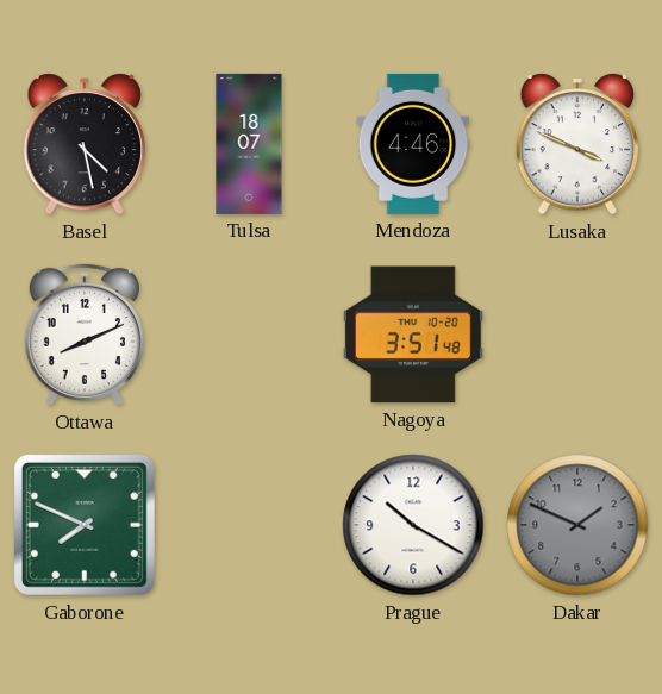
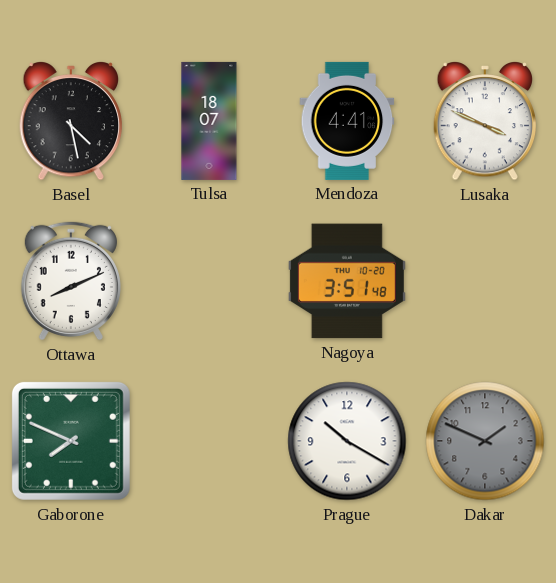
Mendoza: 4:46 -> 4:41 (347, 121)
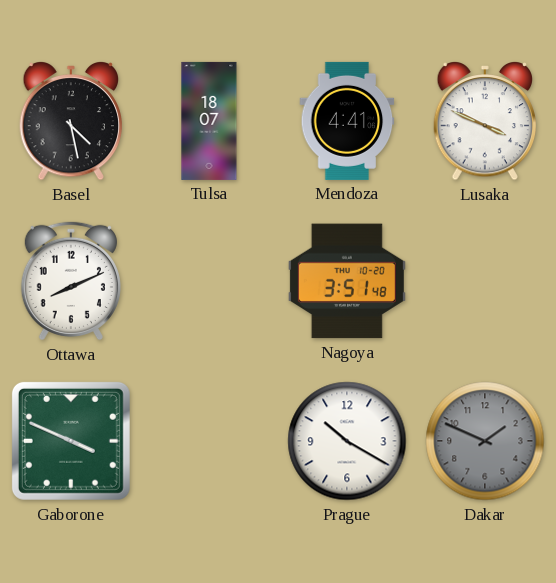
Gaborone: 7:49 -> 3:49 (71, 441)
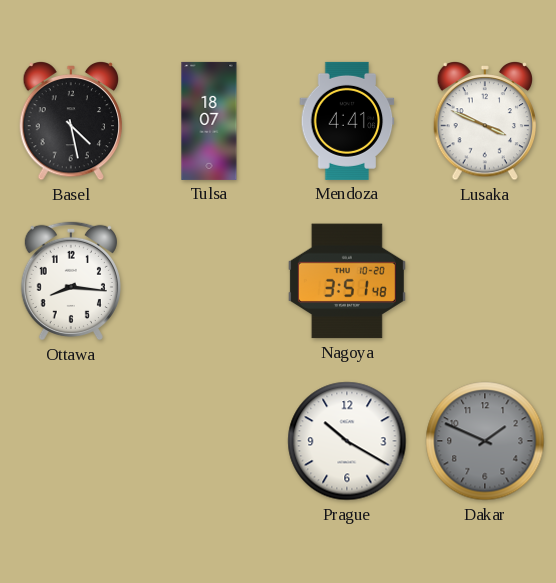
Ottawa: 8:11 -> 8:16 (71, 281)
Gaborone: 3:49 -> none (71, 441)
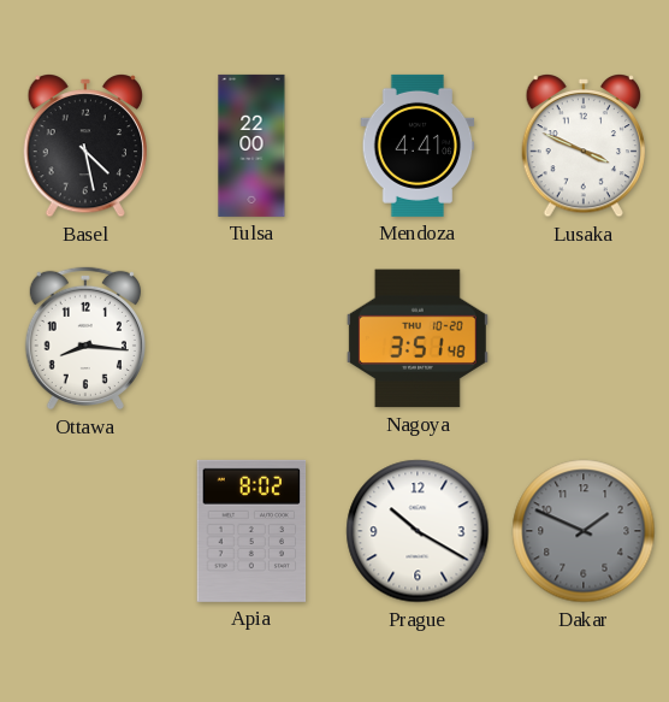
Tulsa: 18:07 -> 22:00 (251, 146)
Apia: none -> 8:02 (251, 531)
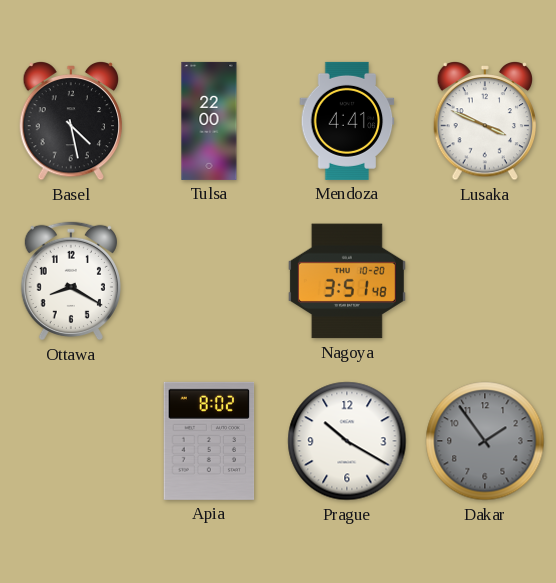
Ottawa: 8:16 -> 8:20 (71, 281)
Dakar: 1:49 -> 1:54 (485, 441)
